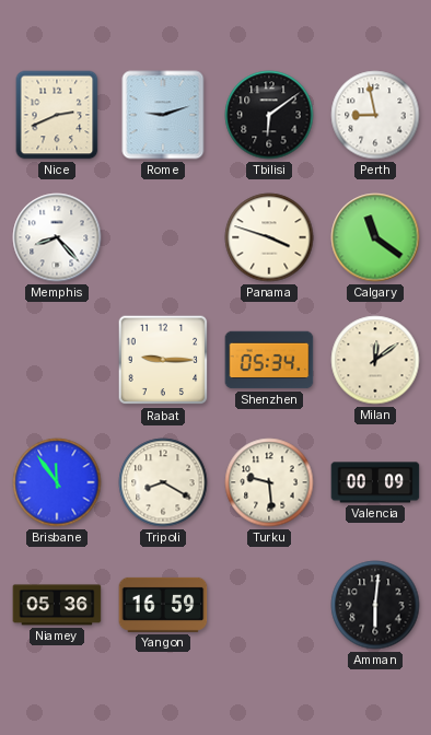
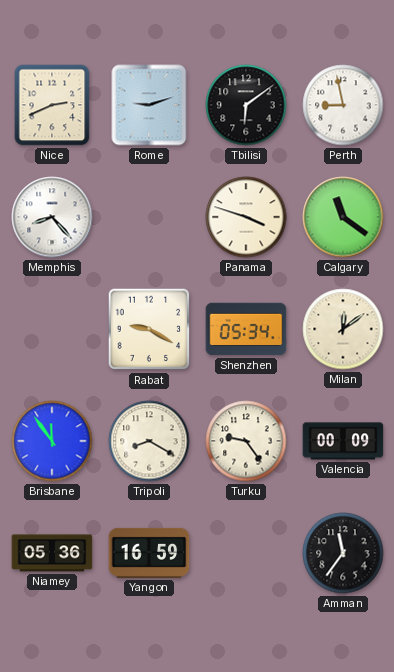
Rabat: 9:15 -> 9:20 (149, 329)
Turku: 9:29 -> 9:24 (246, 441)
Amman: 6:01 -> 11:36 (343, 553)
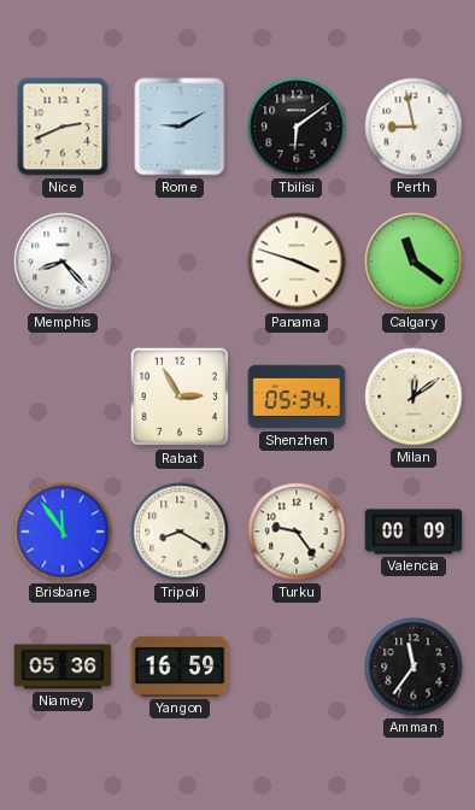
Rome: 9:12 -> 9:10 (180, 127)
Rabat: 9:20 -> 2:55 (180, 397)
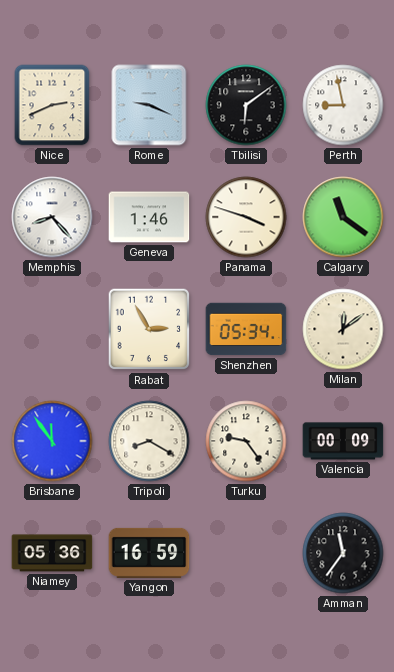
Rome: 9:10 -> 9:19 (149, 105)
Geneva: none -> 1:46 (149, 217)
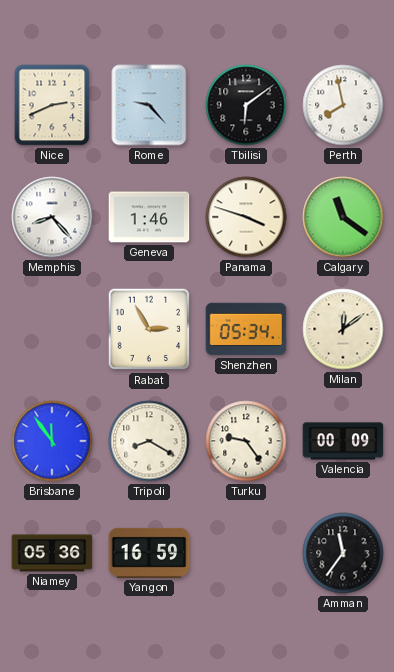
Rome: 9:19 -> 9:23 (149, 105)
Perth: 8:58 -> 7:58 (343, 105)
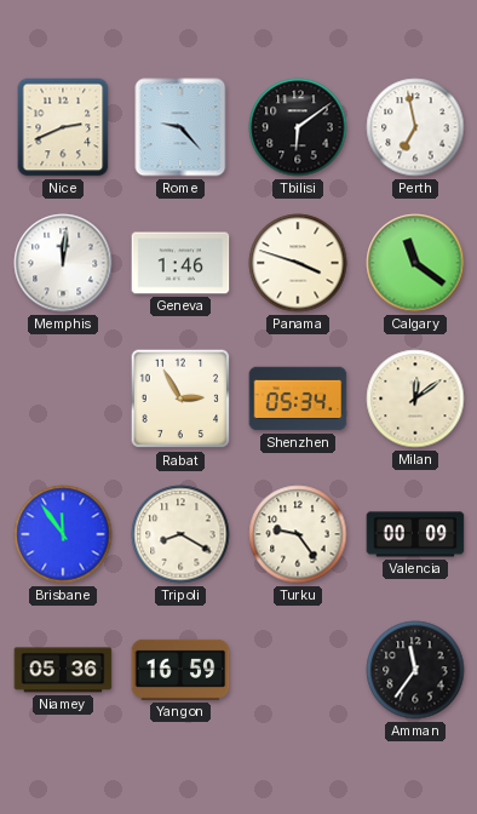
Perth: 7:58 -> 6:58 (415, 127)
Memphis: 8:23 -> 12:01 (63, 263)
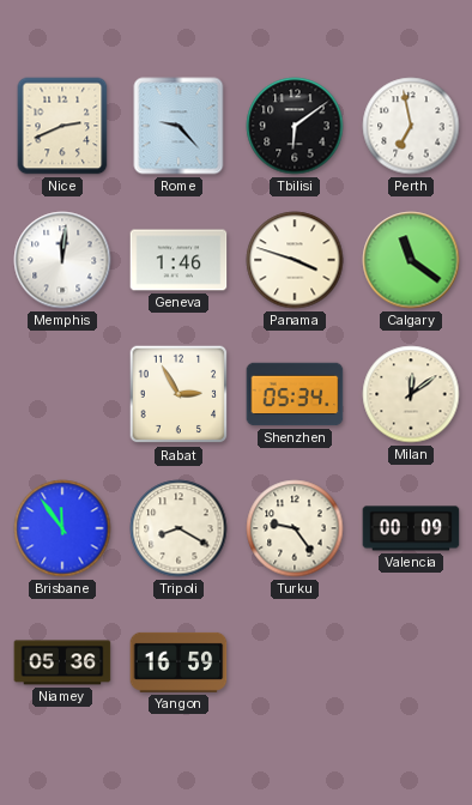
Amman: 11:36 -> none (415, 670)
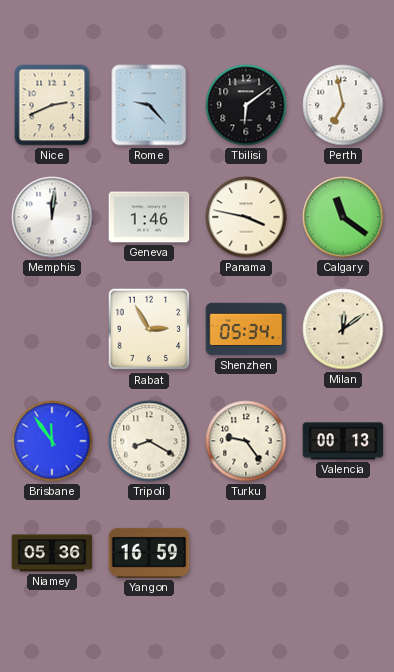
Panama: 3:48 -> 3:47 (246, 217)
Valencia: 00:09 -> 00:13 (343, 441)
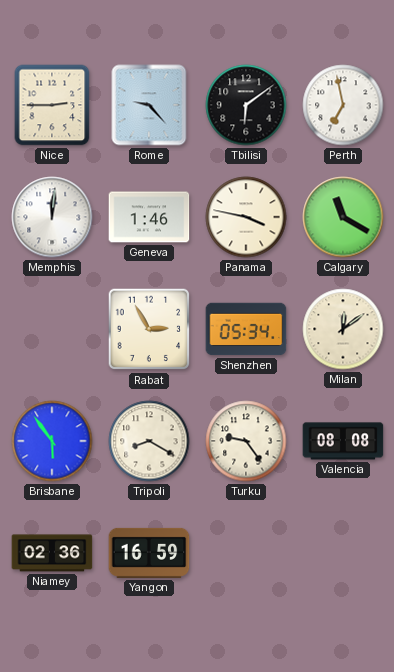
Nice: 2:41 -> 2:45 (52, 105)
Calgary: 11:21 -> 11:20 (343, 217)
Brisbane: 11:54 -> 5:54 (52, 441)
Valencia: 00:13 -> 08:08 (343, 441)
Niamey: 05:36 -> 02:36 (52, 553)
